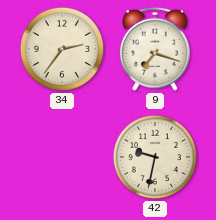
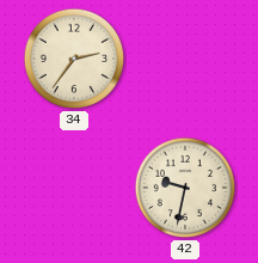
9: 7:18 -> none (155, 49)
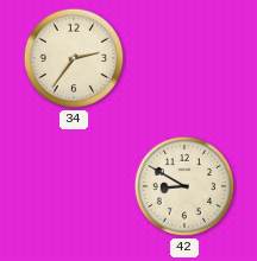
42: 9:32 -> 8:50 (184, 186)
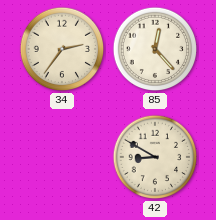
85: none -> 12:23 (155, 49)
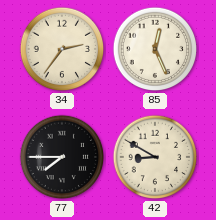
85: 12:23 -> 12:26 (155, 49)
77: none -> 7:45 (62, 157)
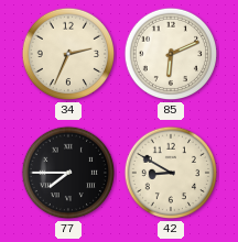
34: 2:36 -> 2:34 (68, 54)
85: 12:26 -> 6:11 (171, 54)
